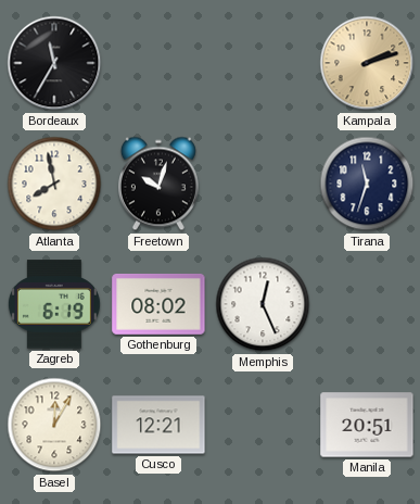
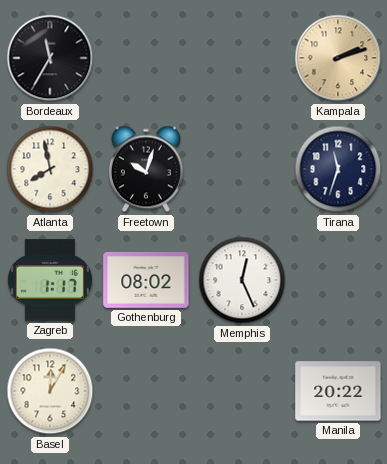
Zagreb: 6:19 -> 1:17 (50, 280)
Cusco: 12:21 -> none (158, 425)
Manila: 20:51 -> 20:22 (338, 391)
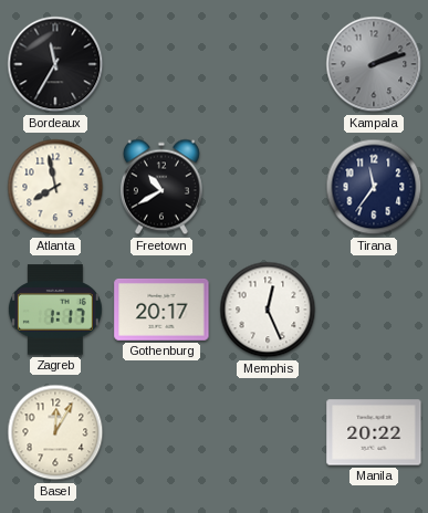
Kampala dial: champagne -> grey (374, 64)
Freetown: 10:03 -> 10:40 (161, 187)
Tirana: 11:33 -> 11:36 (374, 187)
Gothenburg: 08:02 -> 20:17 (161, 310)
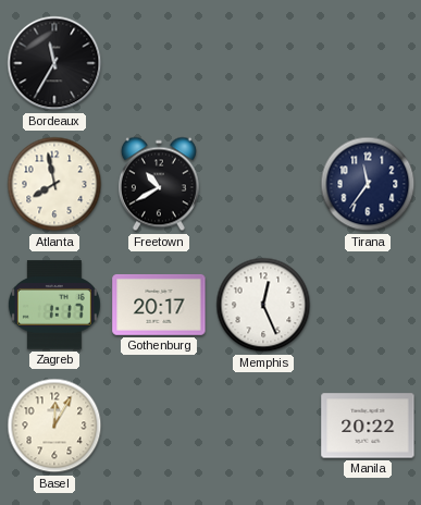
Kampala: 2:12 -> none (374, 64)
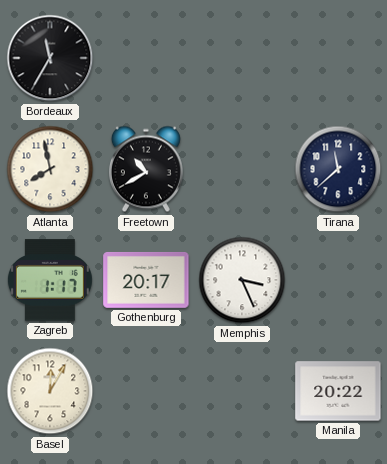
Tirana: 11:36 -> 11:38 (338, 169)
Memphis: 12:26 -> 3:26 (242, 280)
